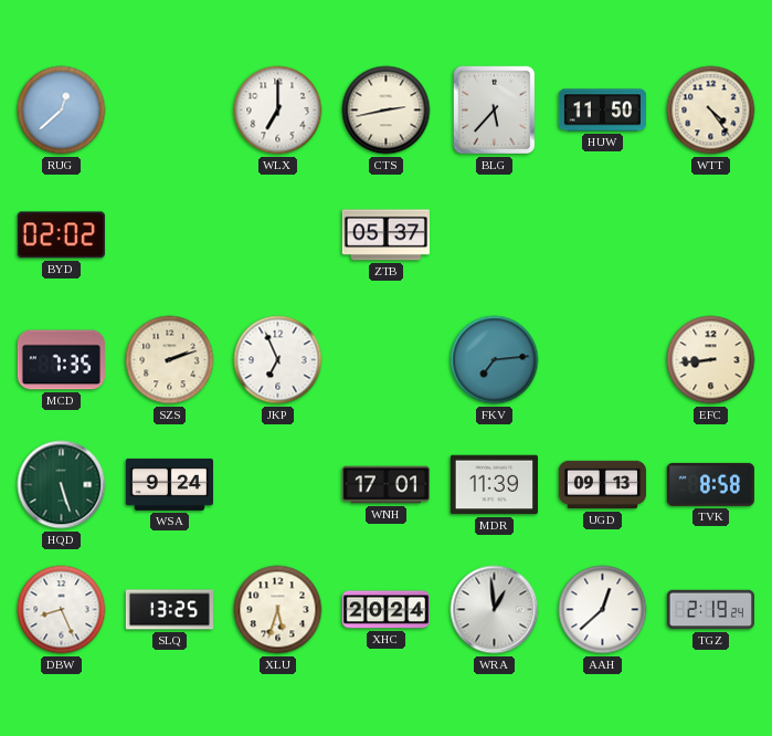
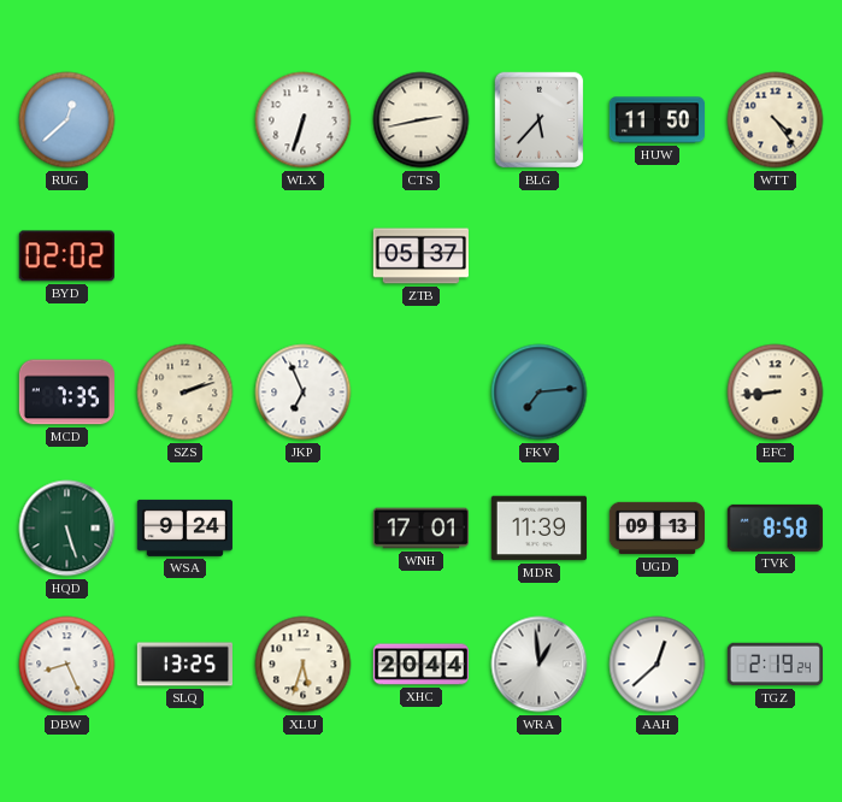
WLX: 7:00 -> 6:33 (304, 120)
XHC: 20:24 -> 20:44 (420, 665)
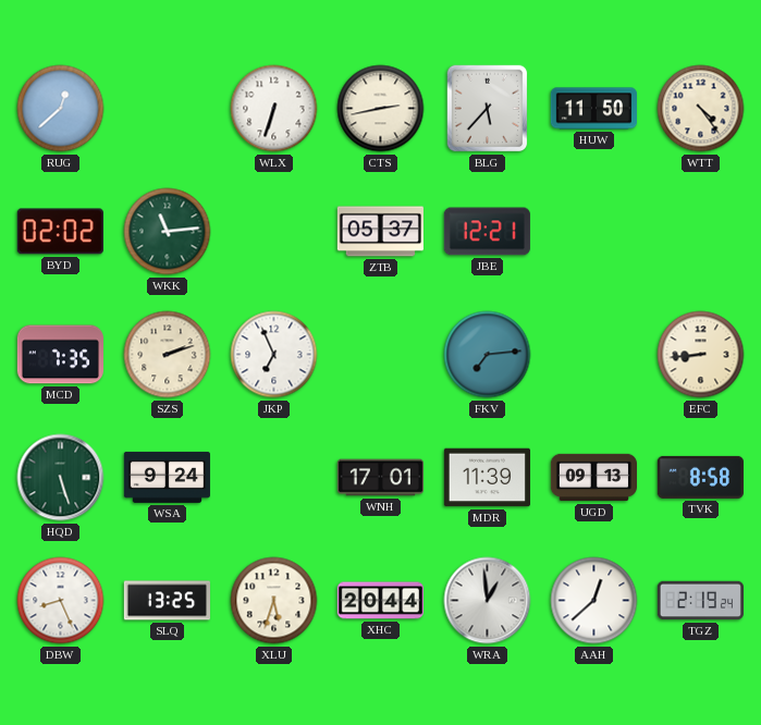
WKK: none -> 11:14 (168, 232)
JBE: none -> 12:21 (487, 232)
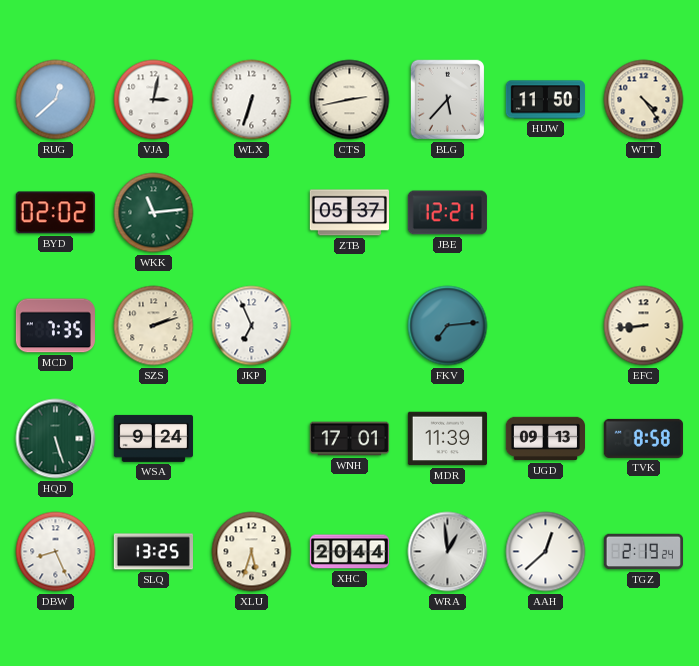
VJA: none -> 3:02 (154, 100)
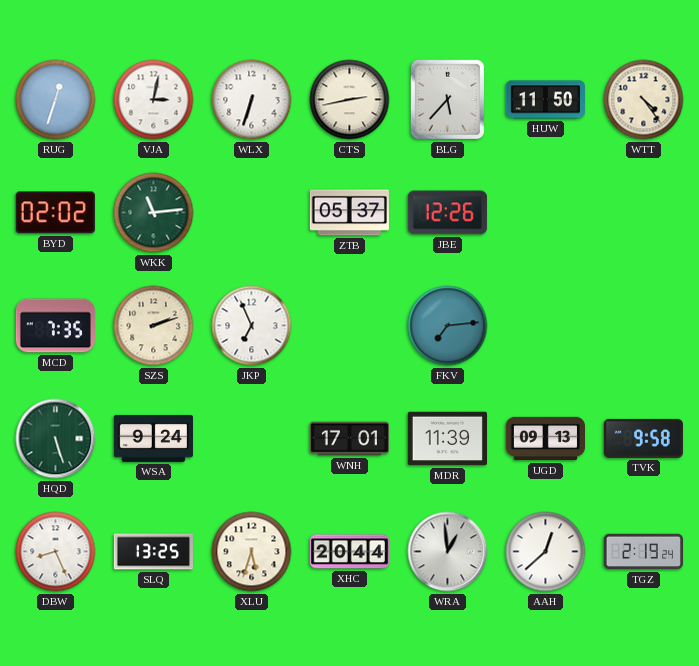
RUG: 12:38 -> 12:33 (56, 100)
JBE: 12:21 -> 12:26 (447, 213)
EFC: 8:44 -> none (644, 326)
TVK: 8:58 -> 9:58 (643, 438)
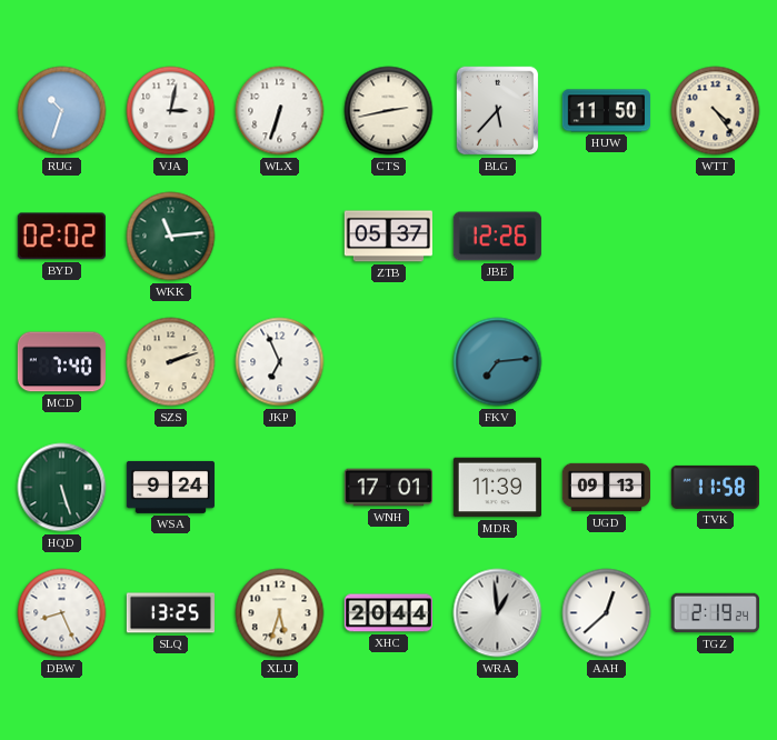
RUG: 12:33 -> 10:33 (62, 111)
MCD: 7:35 -> 7:40 (61, 362)
TVK: 9:58 -> 11:58 (715, 487)
